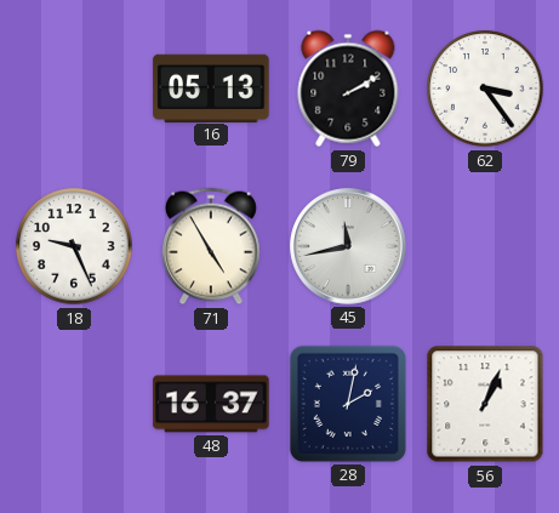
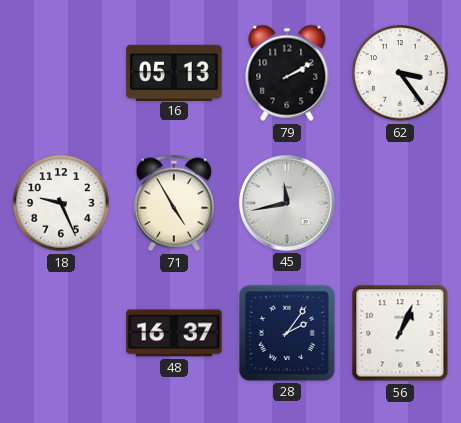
28: 2:02 -> 2:06 (287, 333)
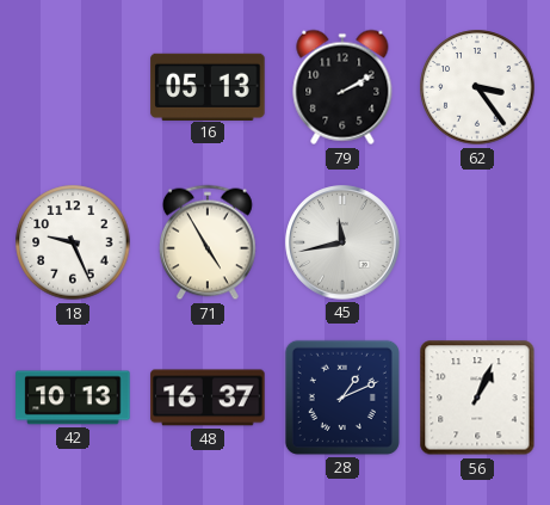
42: none -> 10:13 (73, 398)
28: 2:06 -> 1:11 (342, 398)
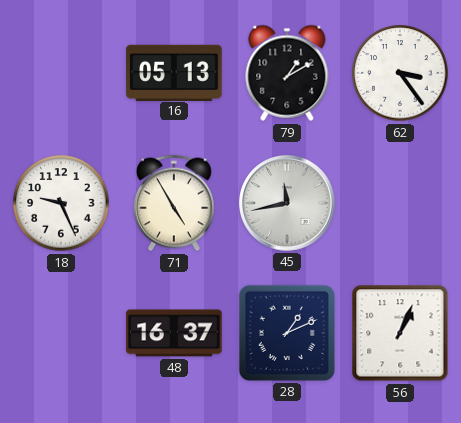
79: 2:10 -> 1:10 (287, 73)
42: 10:13 -> none (73, 398)
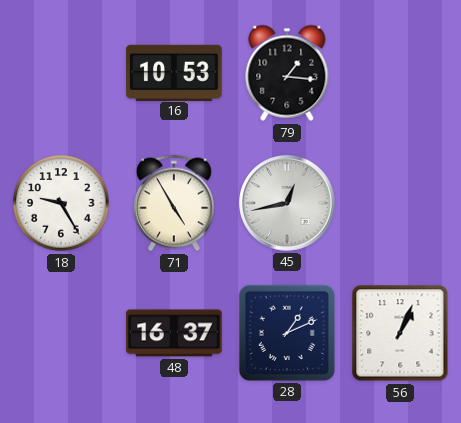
16: 05:13 -> 10:53 (174, 72)
79: 1:10 -> 1:16 (287, 73)
62: 3:24 -> none (400, 73)
18: 9:26 -> 9:25 (61, 203)
45: 11:43 -> 12:43 (287, 203)
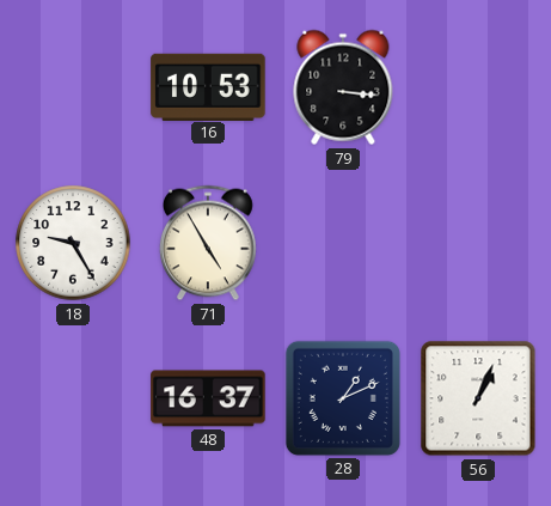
79: 1:16 -> 3:16 (343, 87)
45: 12:43 -> none (287, 203)
